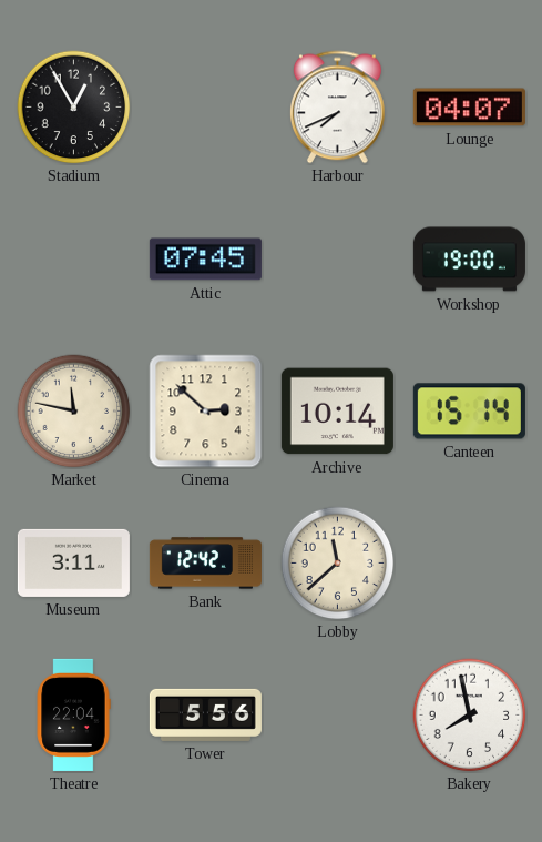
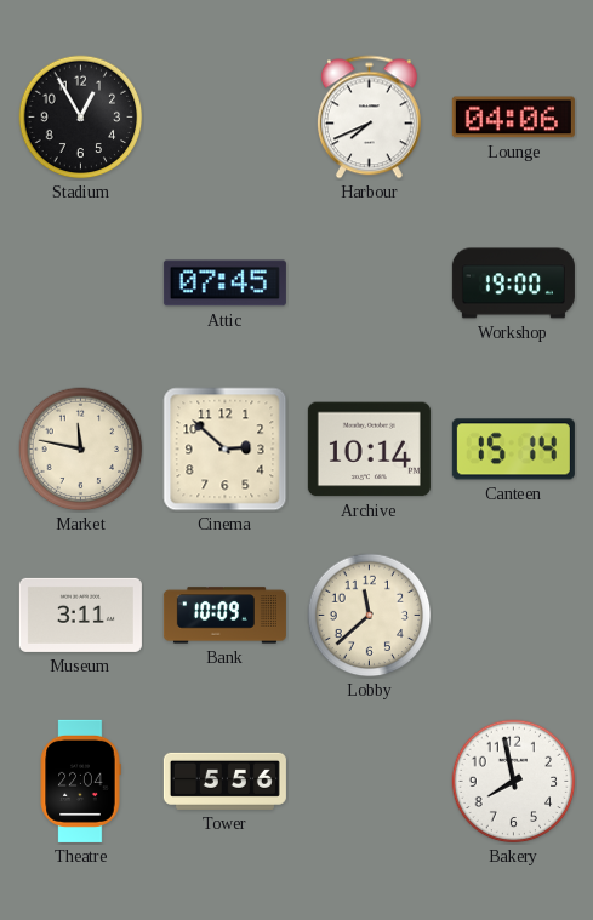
Lounge: 04:07 -> 04:06 (513, 118)
Bank: 12:42 -> 10:09 (224, 616)
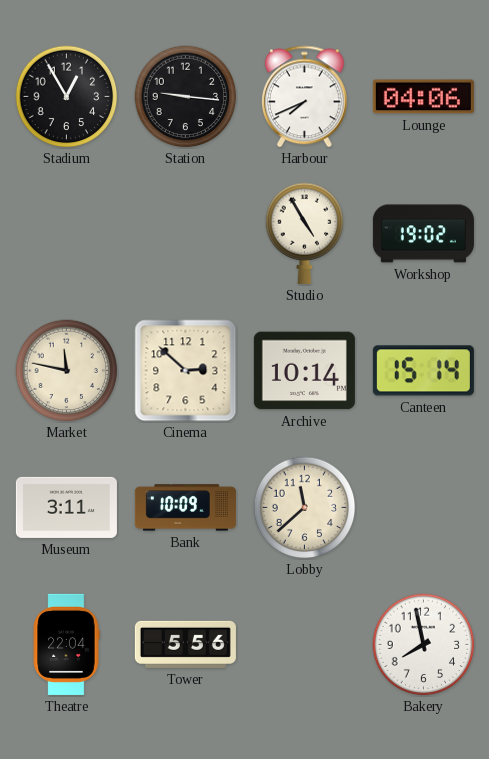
Station: none -> 9:16 (186, 97)
Attic: 07:45 -> none (224, 284)
Studio: none -> 4:55 (305, 233)
Workshop: 19:00 -> 19:02 (423, 234)
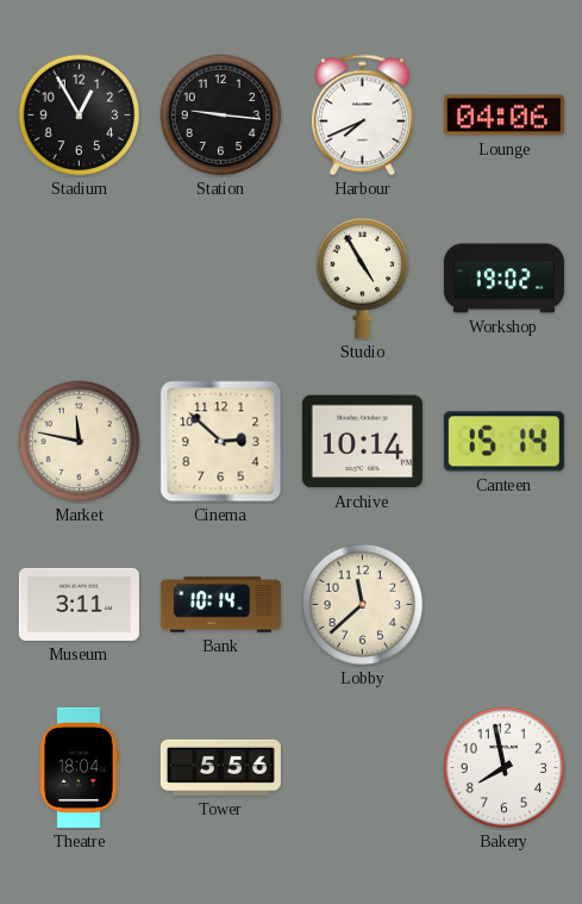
Bank: 10:09 -> 10:14 (220, 605)
Theatre: 22:04 -> 18:04 (79, 767)
